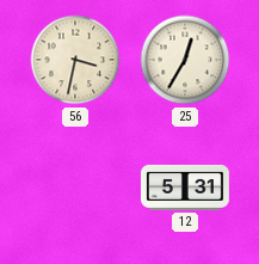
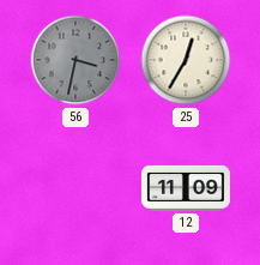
56 dial: cream -> grey (75, 60)
12: 5:31 -> 11:09 (186, 188)
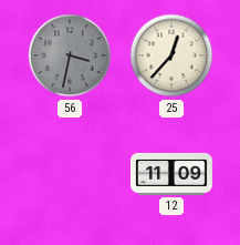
25: 12:35 -> 12:37 (171, 55)
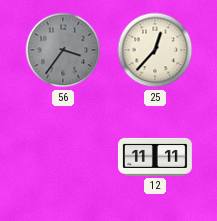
56: 3:32 -> 3:36 (63, 50)
12: 11:09 -> 11:11 (155, 157)
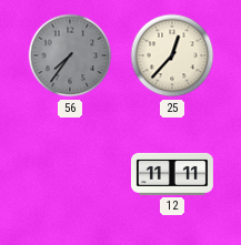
56: 3:36 -> 7:36 (70, 55)
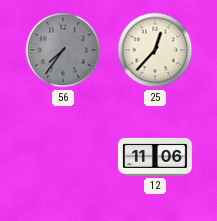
12: 11:11 -> 11:06 (155, 157)
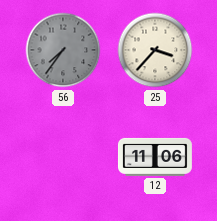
25: 12:37 -> 3:37 (155, 50)
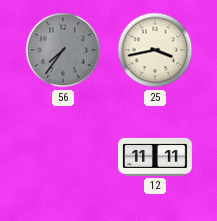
25: 3:37 -> 3:43 (155, 50)
12: 11:06 -> 11:11 (155, 157)
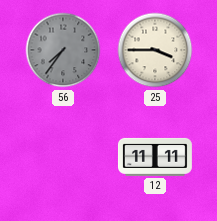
25: 3:43 -> 3:45 (155, 50)
